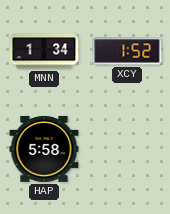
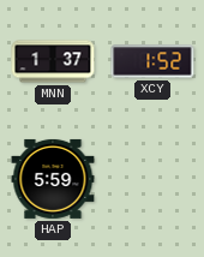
MNN: 1:34 -> 1:37 (53, 61)
HAP: 5:58 -> 5:59 (53, 179)
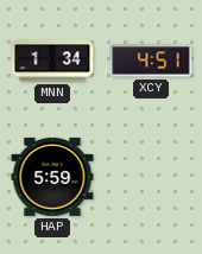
MNN: 1:37 -> 1:34 (52, 61)
XCY: 1:52 -> 4:51 (151, 61)
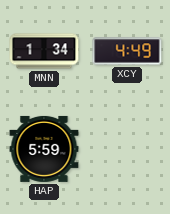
XCY: 4:51 -> 4:49 (127, 51)
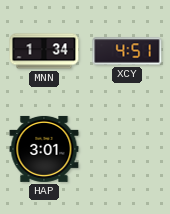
XCY: 4:49 -> 4:51 (127, 51)
HAP: 5:59 -> 3:01 (44, 149)
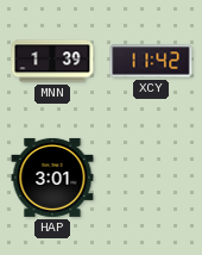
MNN: 1:34 -> 1:39 (52, 61)
XCY: 4:51 -> 11:42 (151, 61)
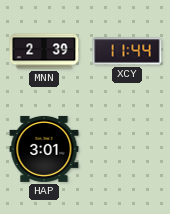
MNN: 1:39 -> 2:39 (44, 51)
XCY: 11:42 -> 11:44 (127, 51)
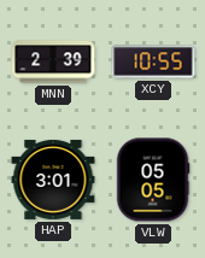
XCY: 11:44 -> 10:55 (153, 61)
VLW: none -> 05:05 (153, 180)
